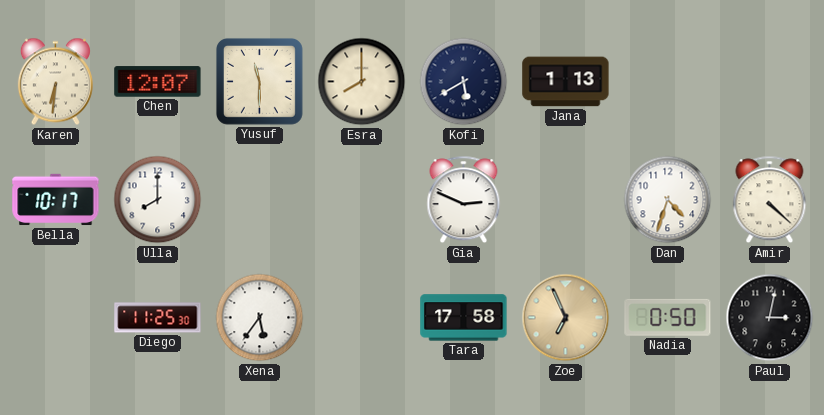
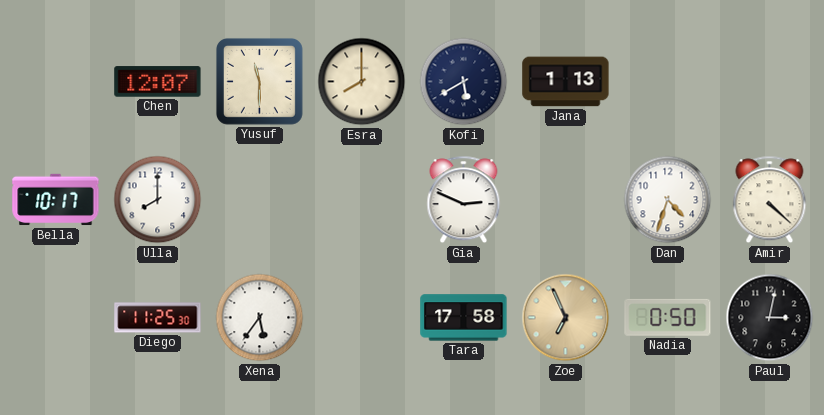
Karen: 6:31 -> none (55, 82)
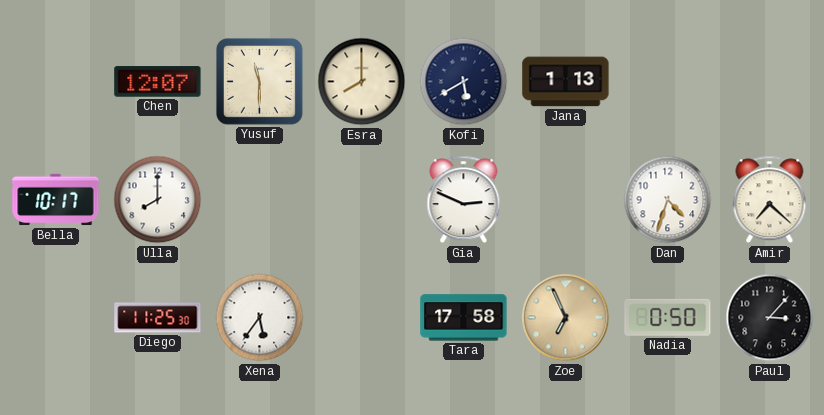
Amir: 4:22 -> 7:22 (770, 200)
Paul: 3:02 -> 3:07 (770, 318)
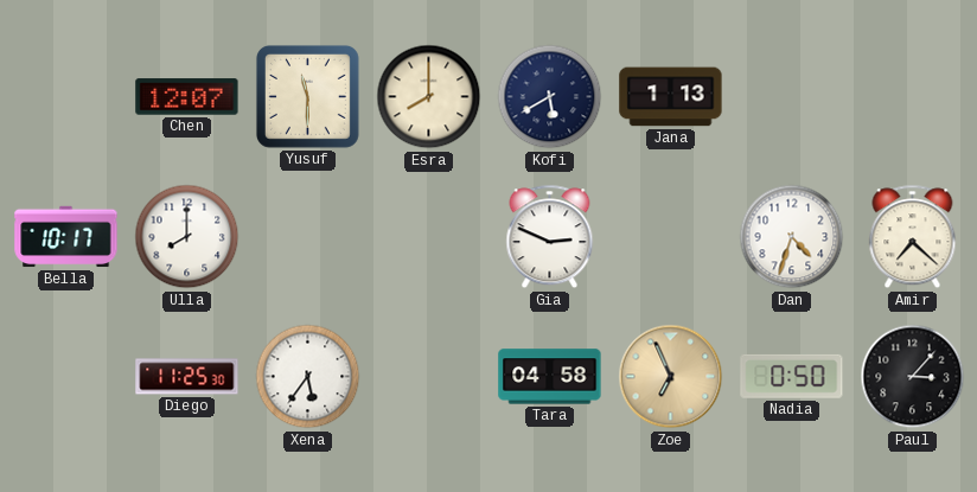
Tara: 17:58 -> 04:58 (550, 377)
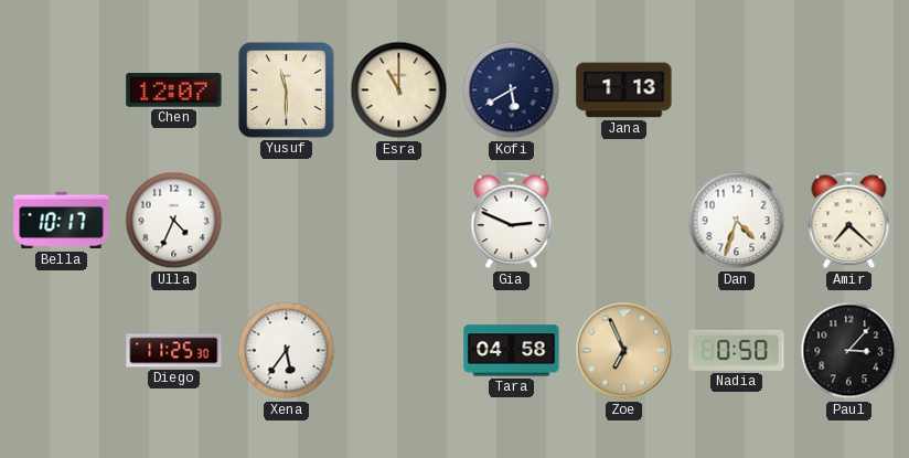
Esra: 8:00 -> 11:00 (399, 90)
Ulla: 8:00 -> 4:34 (174, 221)
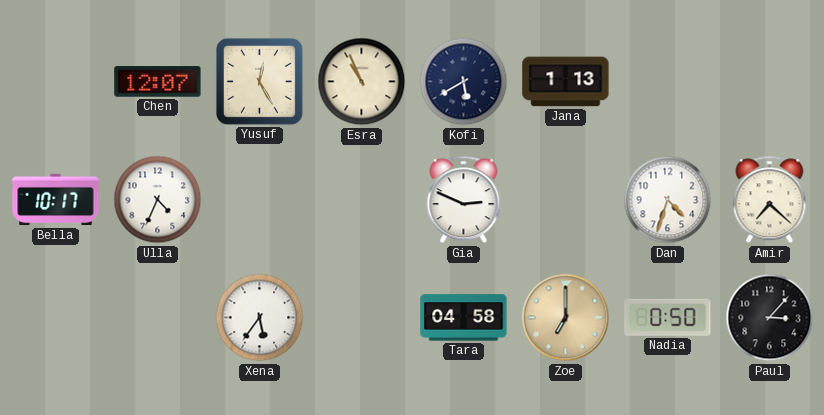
Yusuf: 11:30 -> 12:25 (259, 81)
Esra: 11:00 -> 10:56 (362, 82)
Diego: 11:25 -> none (174, 351)
Zoe: 6:56 -> 7:00 (566, 318)
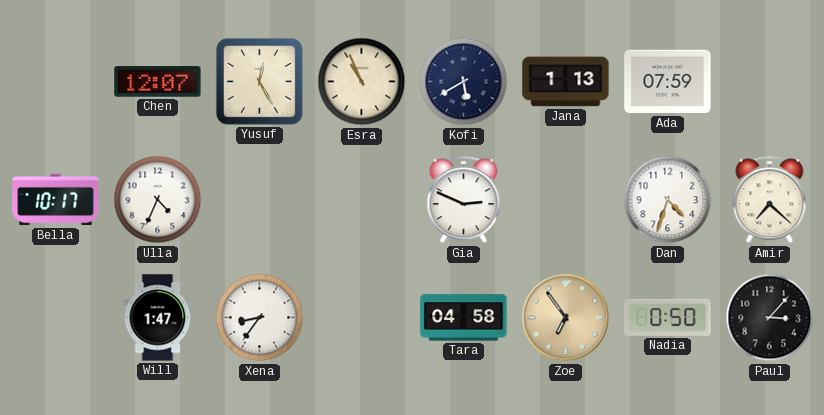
Ada: none -> 07:59 (668, 82)
Will: none -> 1:47 (158, 318)
Xena: 5:36 -> 8:36 (260, 318)
Zoe: 7:00 -> 6:54 (566, 318)
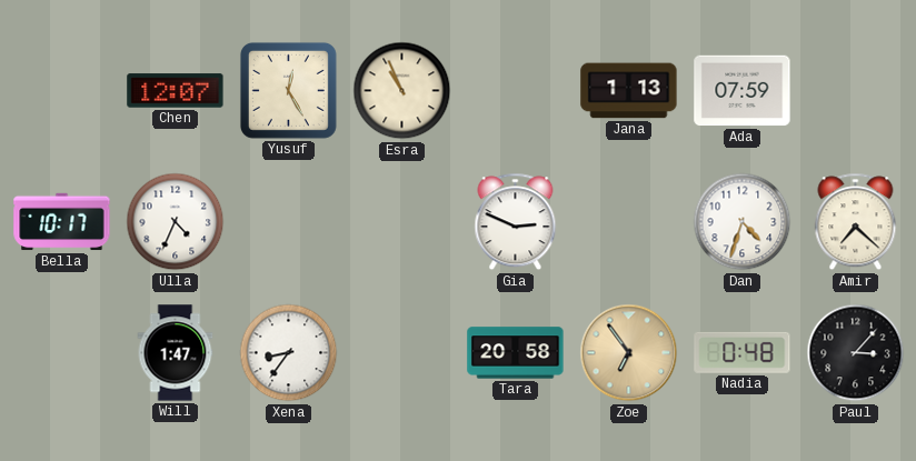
Kofi: 5:40 -> none (464, 82)
Tara: 04:58 -> 20:58 (516, 353)
Nadia: 0:50 -> 0:48 (743, 352)
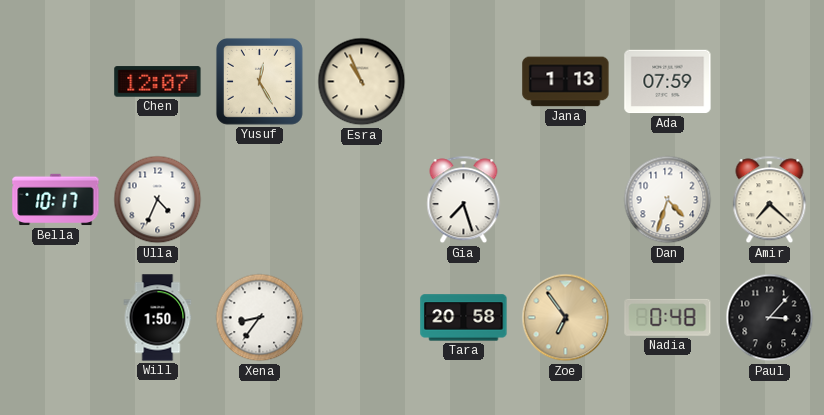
Gia: 2:49 -> 7:27 (464, 200)
Will: 1:47 -> 1:50 (158, 318)
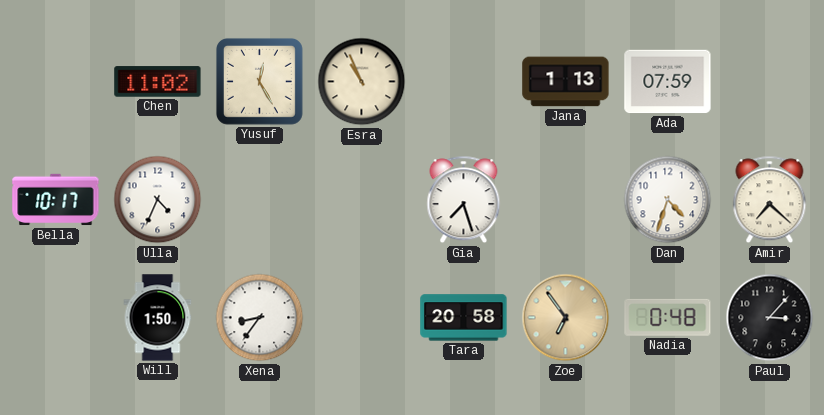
Chen: 12:07 -> 11:02 (158, 82)
